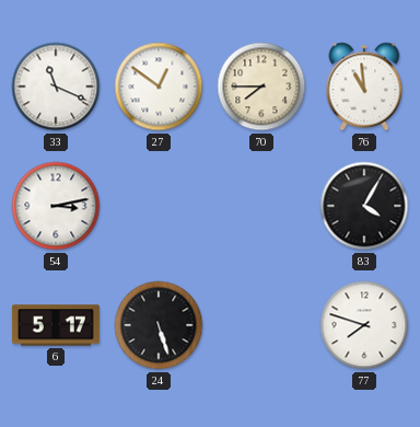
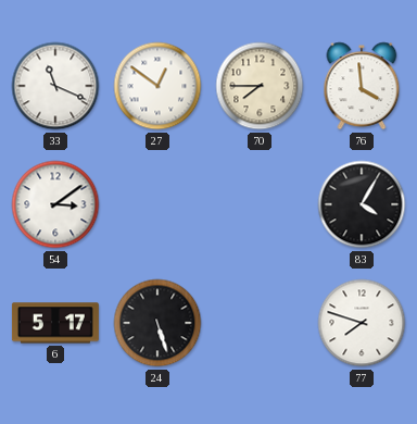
76: 10:59 -> 3:59 (362, 86)
54: 3:13 -> 3:09 (55, 204)
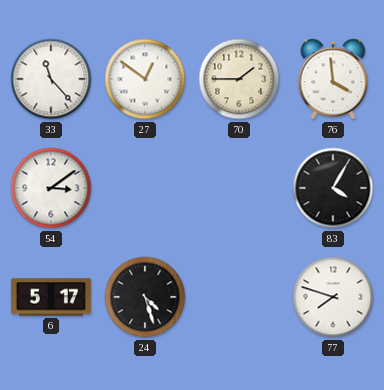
33: 11:19 -> 11:23 (51, 79)
70: 7:45 -> 1:45 (239, 79)
24: 5:27 -> 4:27 (145, 297)
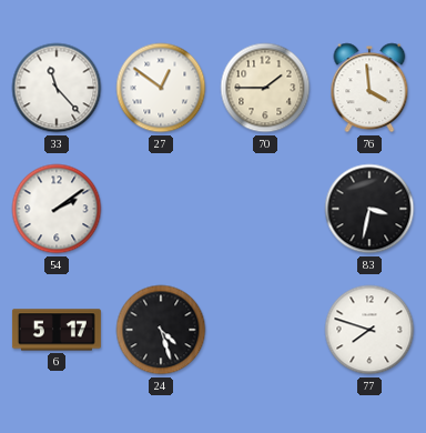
54: 3:09 -> 2:09 (57, 209)
83: 4:05 -> 3:32 (369, 209)
